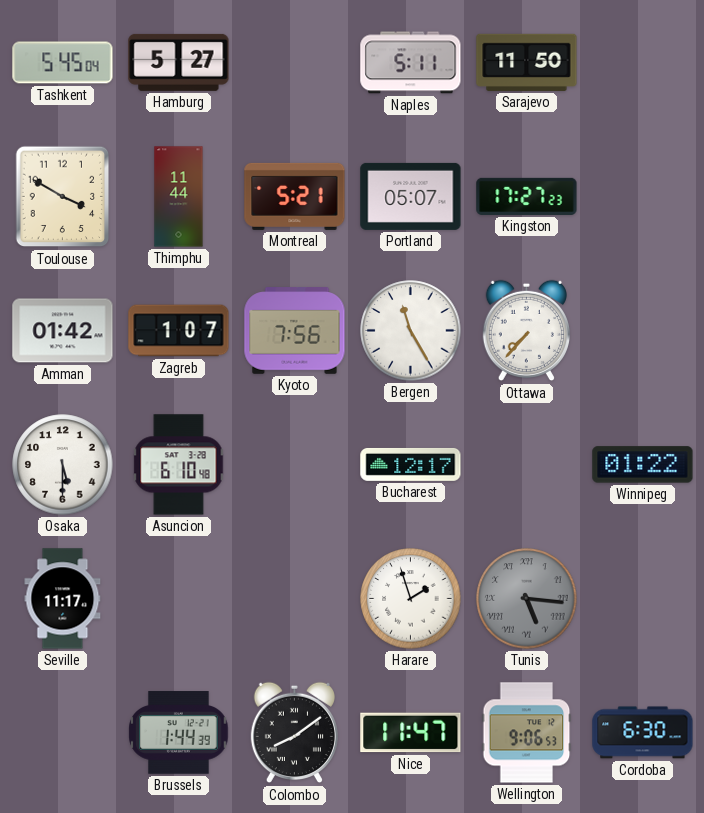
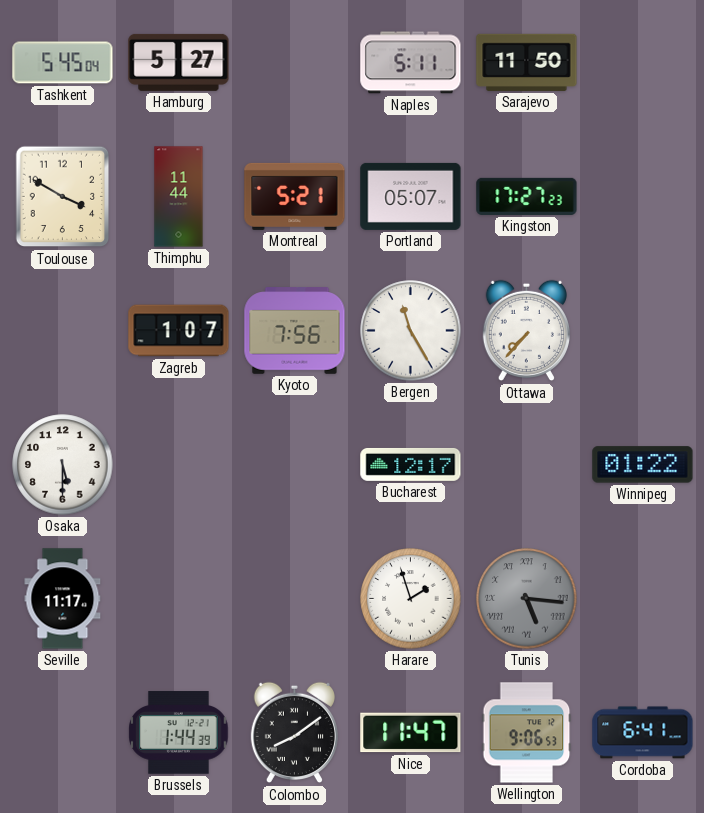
Amman: 01:42 -> none (63, 331)
Asuncion: 6:10 -> none (179, 465)
Cordoba: 6:30 -> 6:41 (643, 733)
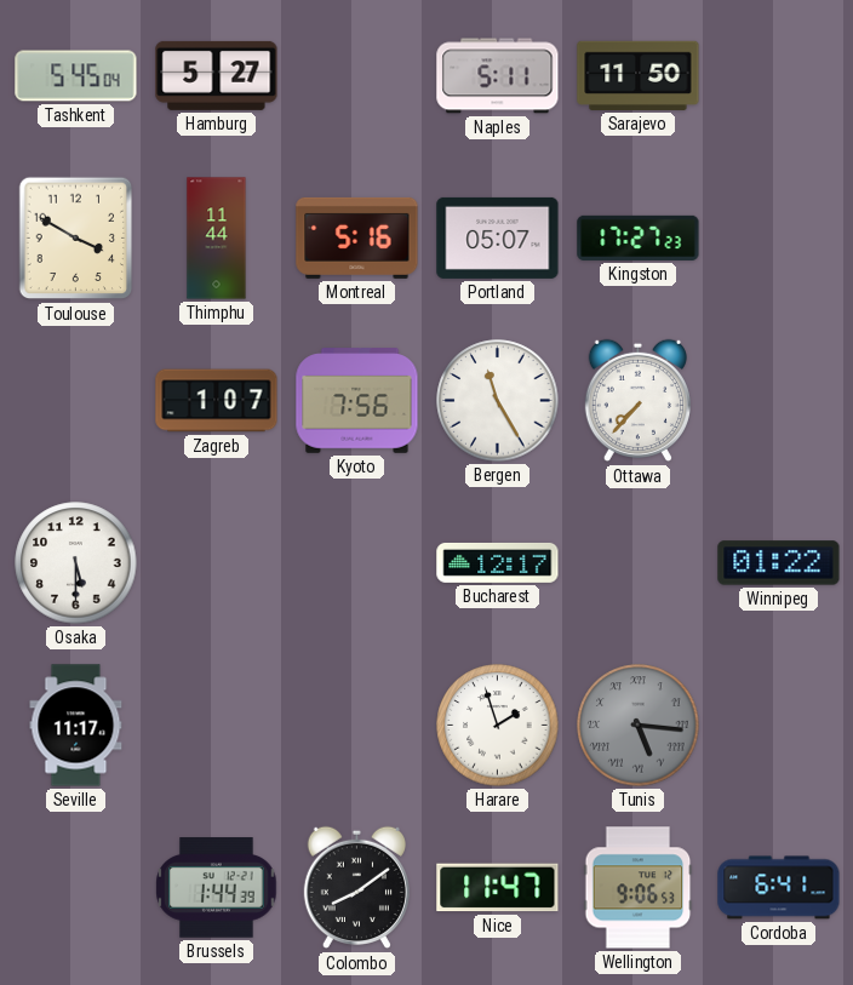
Montreal: 5:21 -> 5:16 (357, 237)
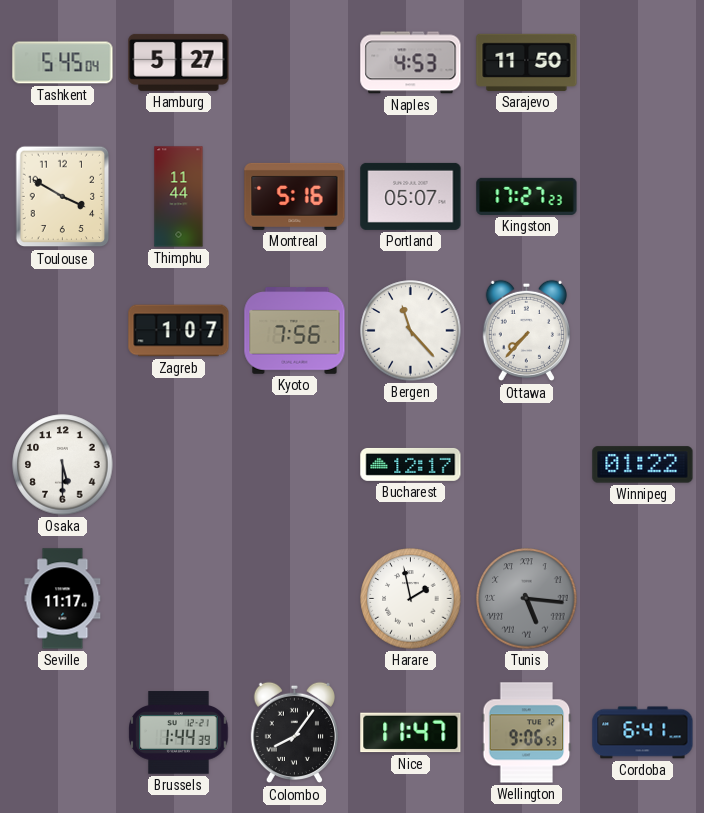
Naples: 5:11 -> 4:53 (411, 63)
Bergen: 11:25 -> 11:23 (411, 331)
Harare: 1:57 -> 1:58 (411, 599)
Colombo: 8:09 -> 8:06 (294, 733)
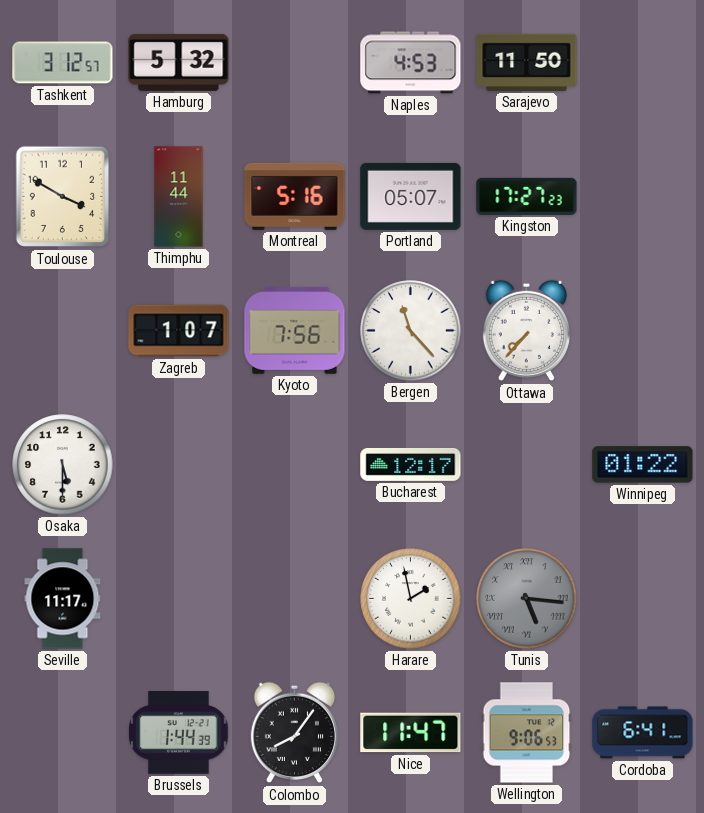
Tashkent: 5:45 -> 3:12 (63, 63)
Hamburg: 5:27 -> 5:32 (179, 62)
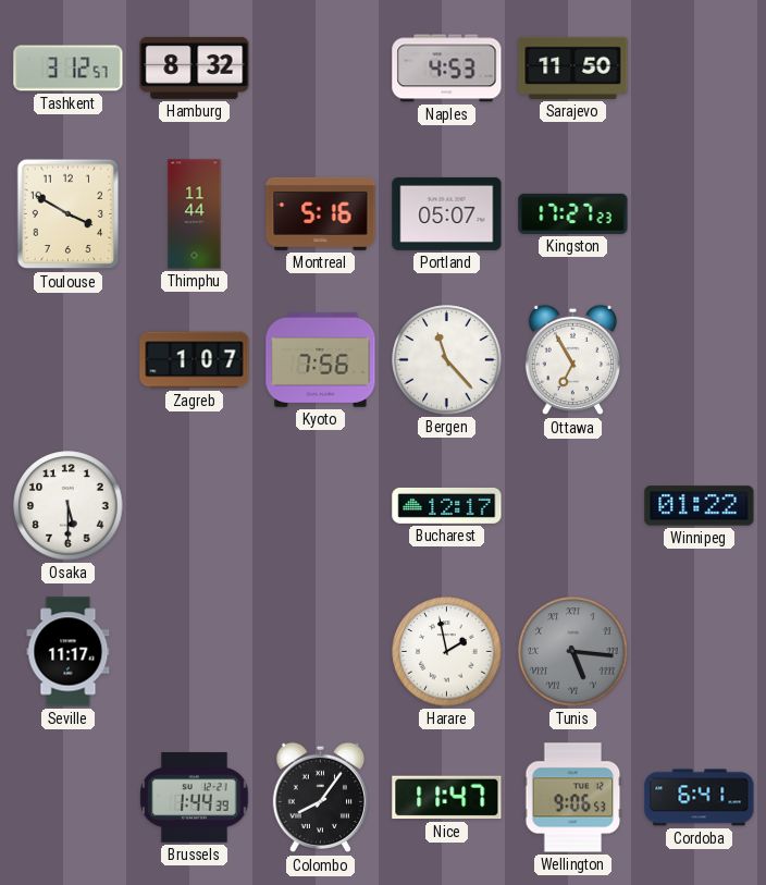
Hamburg: 5:32 -> 8:32 (195, 67)
Ottawa: 7:37 -> 6:55 (572, 360)
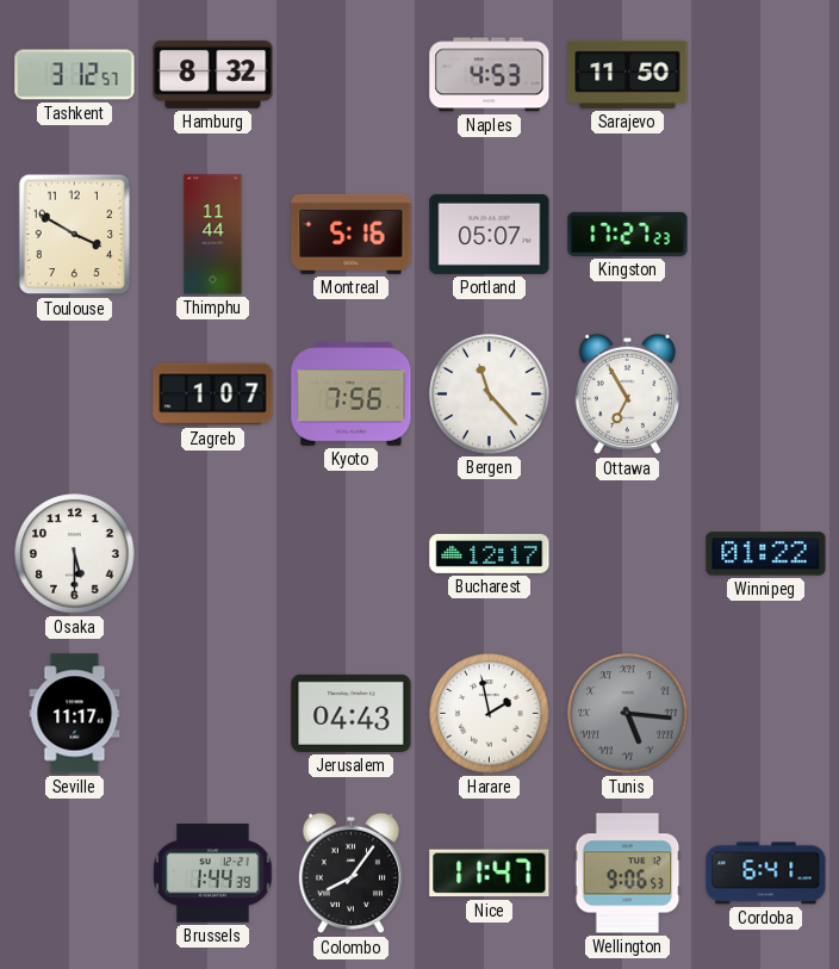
Jerusalem: none -> 04:43 (352, 713)
